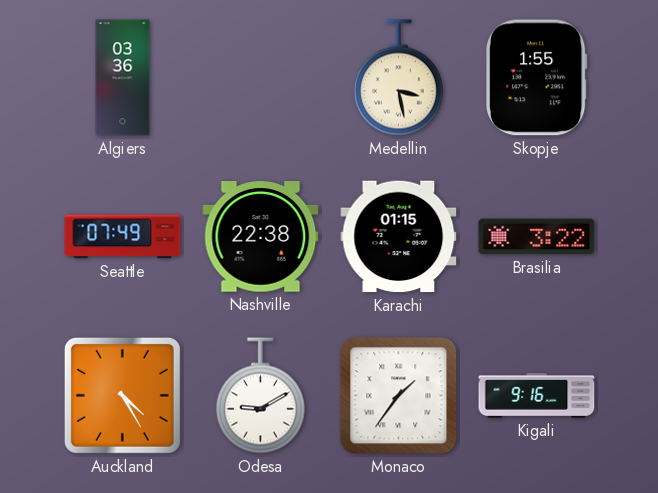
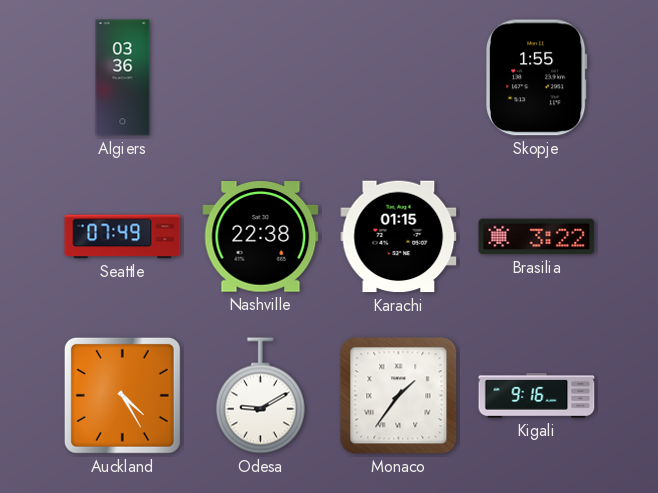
Medellin: 3:28 -> none (398, 78)
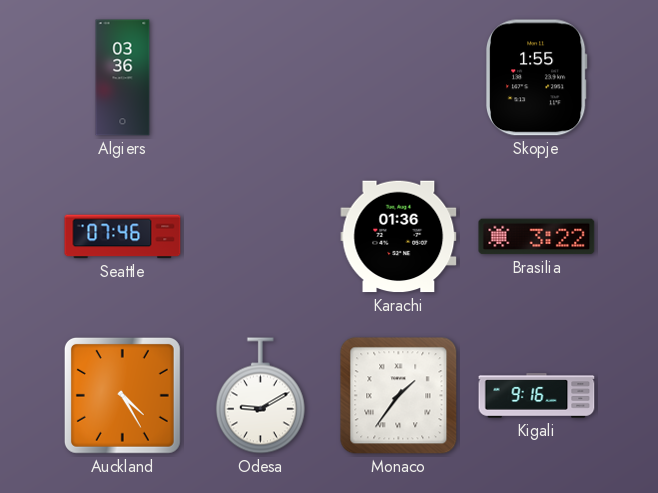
Seattle: 07:49 -> 07:46 (123, 237)
Nashville: 22:38 -> none (261, 237)
Karachi: 01:15 -> 01:36 (399, 237)
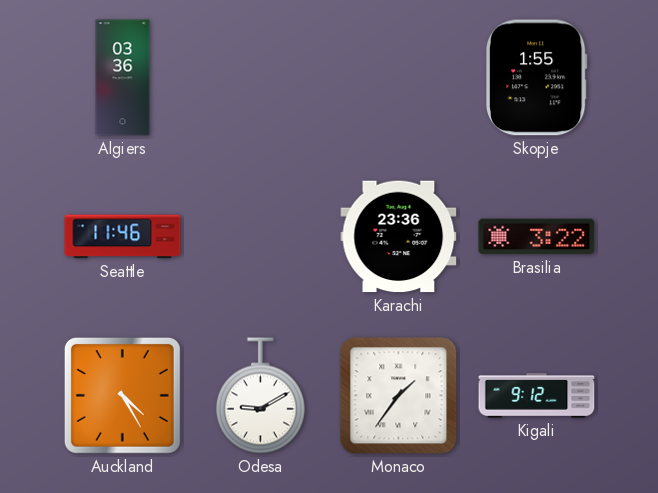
Seattle: 07:46 -> 11:46 (123, 237)
Karachi: 01:36 -> 23:36 (399, 237)
Kigali: 9:16 -> 9:12 (537, 396)
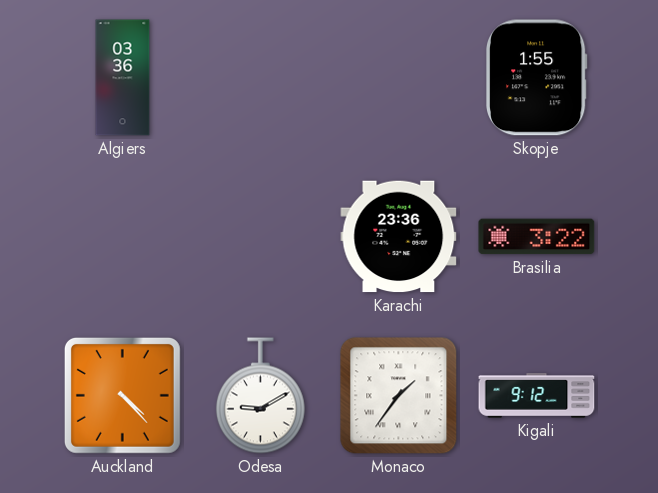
Seattle: 11:46 -> none (123, 237)
Auckland: 4:25 -> 4:23 (122, 395)
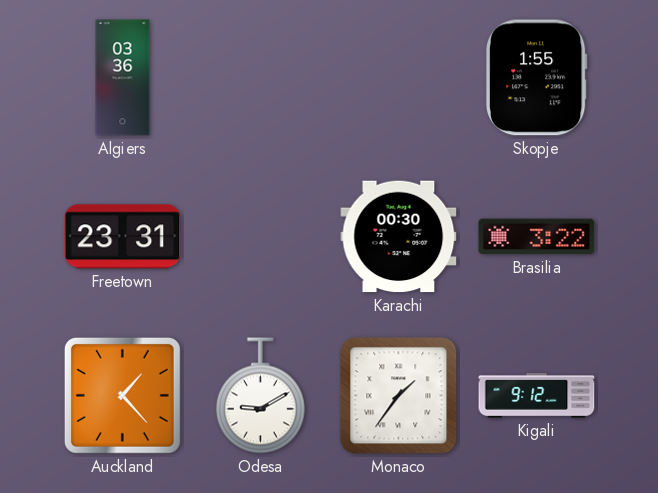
Freetown: none -> 23:31 (123, 237)
Karachi: 23:36 -> 00:30 (399, 237)
Auckland: 4:23 -> 1:23 (122, 395)
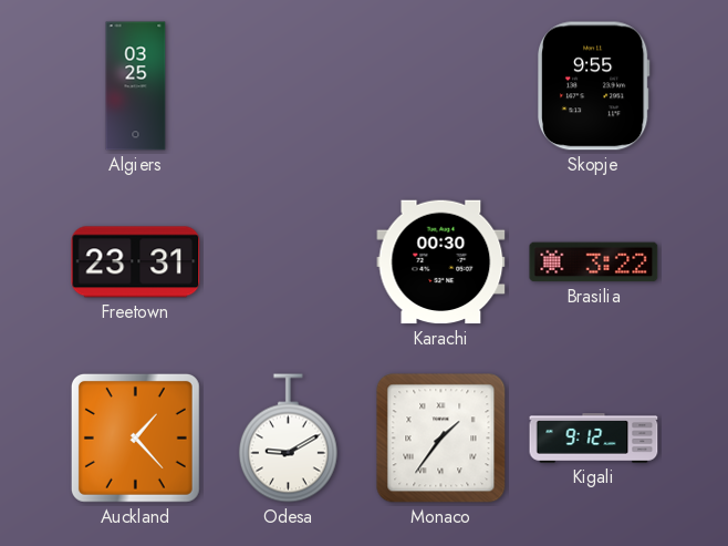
Algiers: 03:36 -> 03:25 (136, 86)
Skopje: 1:55 -> 9:55 (594, 86)
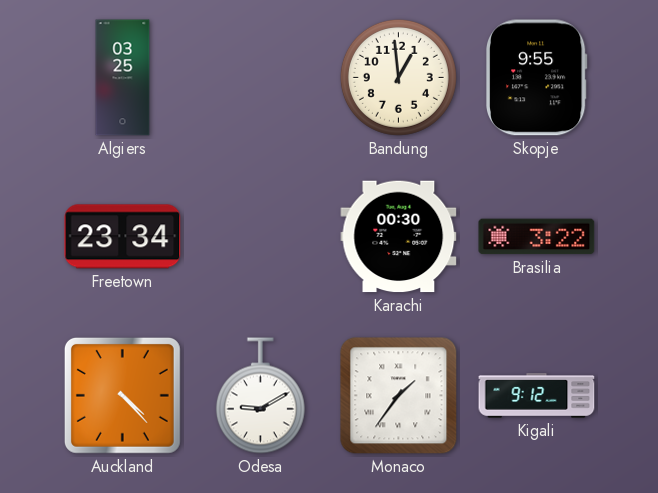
Bandung: none -> 12:59 (398, 77)
Freetown: 23:31 -> 23:34 (123, 237)
Auckland: 1:23 -> 4:23 (122, 395)
